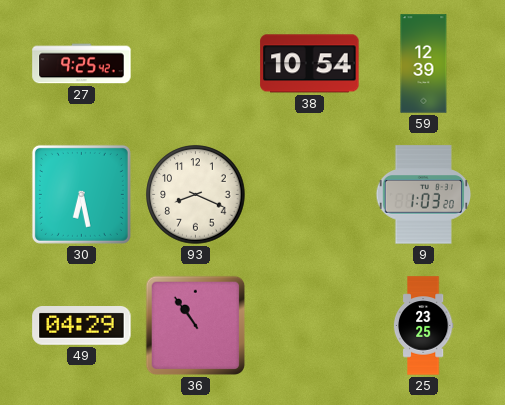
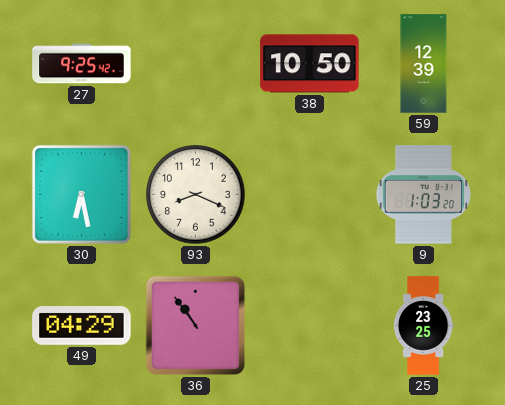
38: 10:54 -> 10:50 (310, 64)
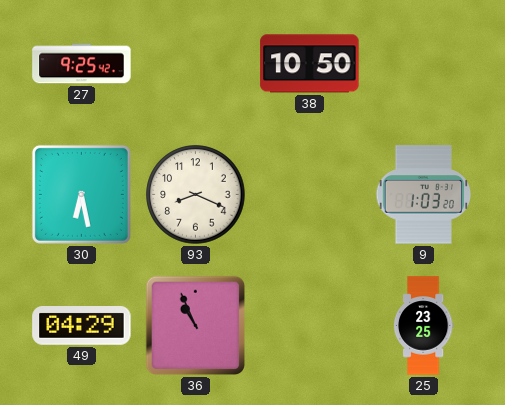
59: 12:39 -> none (424, 64)
36: 10:54 -> 10:56 (196, 326)
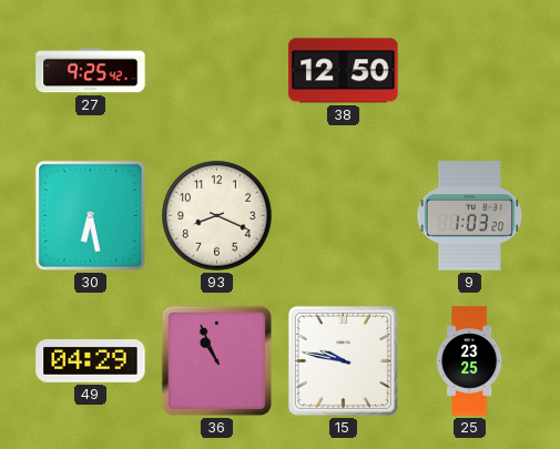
38: 10:50 -> 12:50 (344, 71)
15: none -> 9:47 (343, 360)
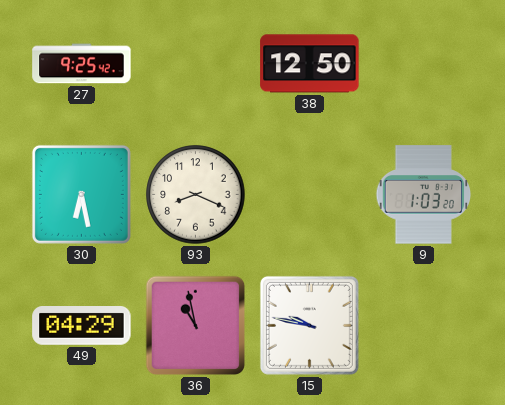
36: 10:56 -> 10:58 (196, 326)
25: 23:25 -> none (469, 361)
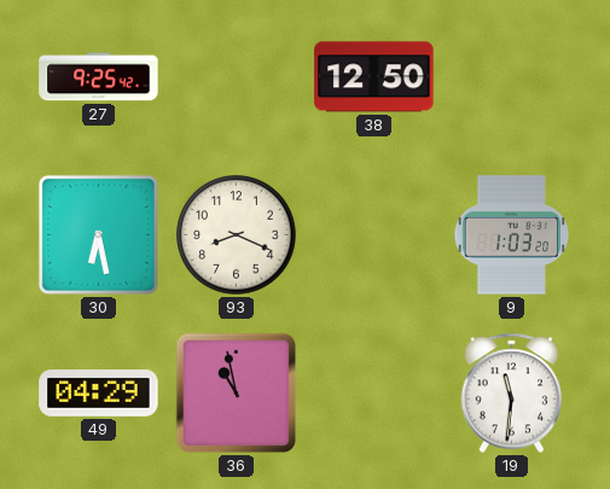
15: 9:47 -> none (309, 325)
19: none -> 11:31 (512, 394)
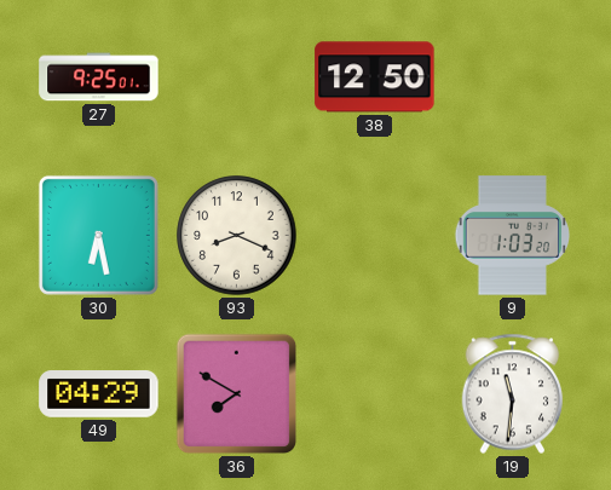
27: 9:25:42 -> 9:25:01 (99, 77)
36: 10:58 -> 7:50 (237, 394)
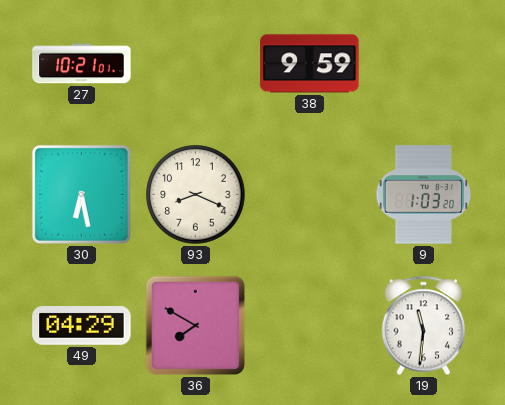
27: 9:25 -> 10:21 (82, 64)
38: 12:50 -> 9:59 (310, 64)
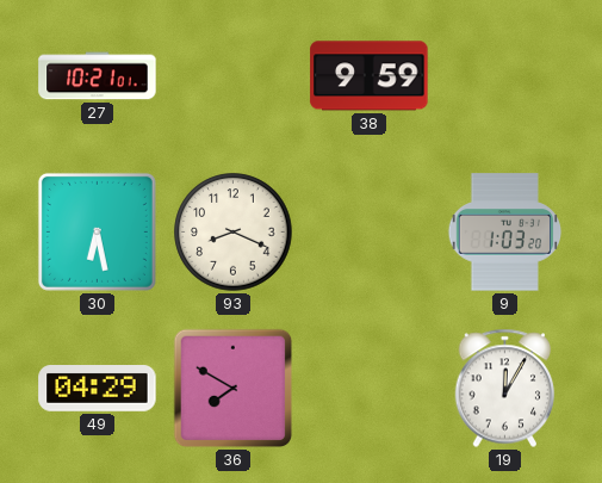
19: 11:31 -> 12:05 (505, 389)
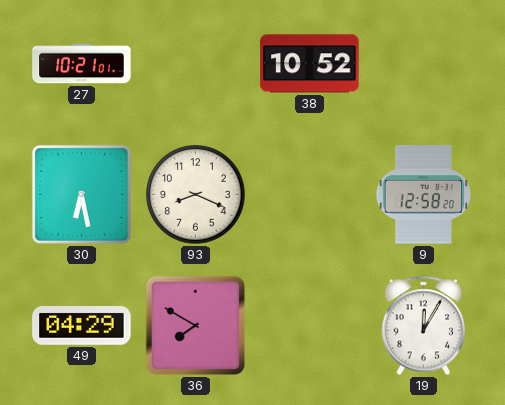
38: 9:59 -> 10:52 (310, 64)
9: 1:03 -> 12:58 (424, 195)
